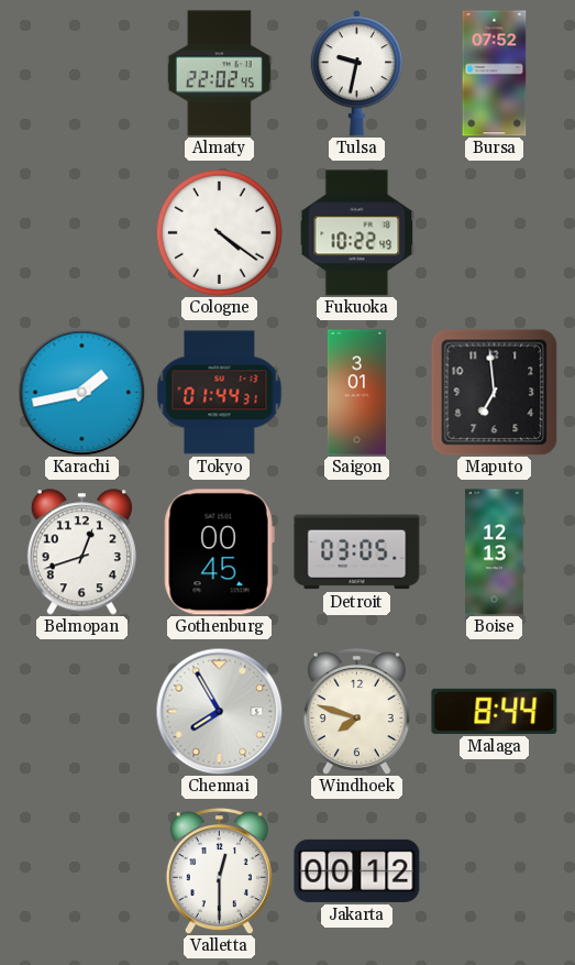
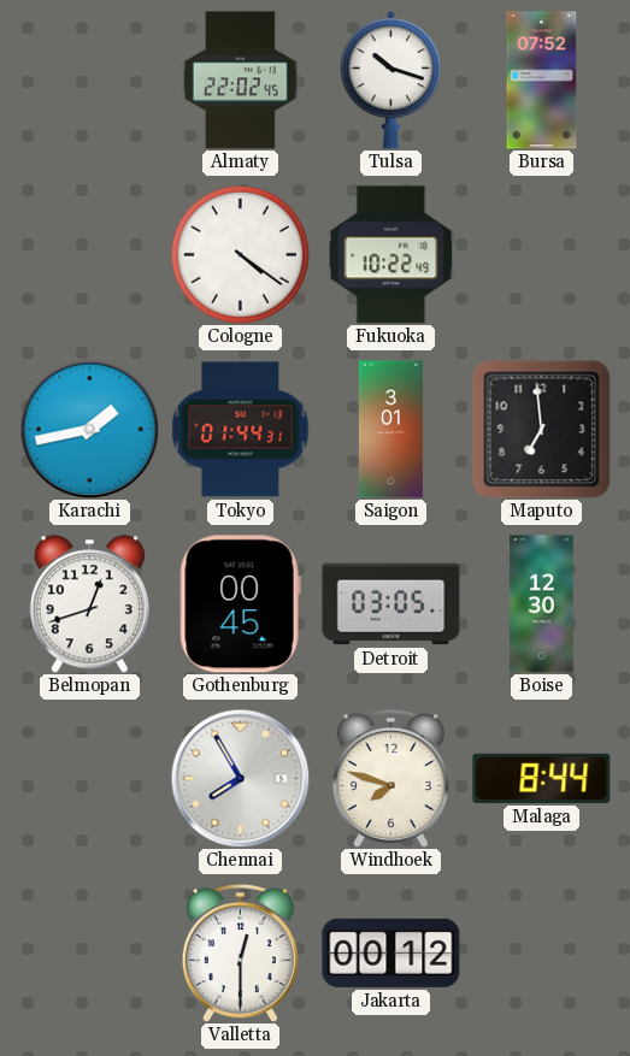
Tulsa: 9:32 -> 10:18 (390, 81)
Boise: 12:13 -> 12:30 (542, 604)
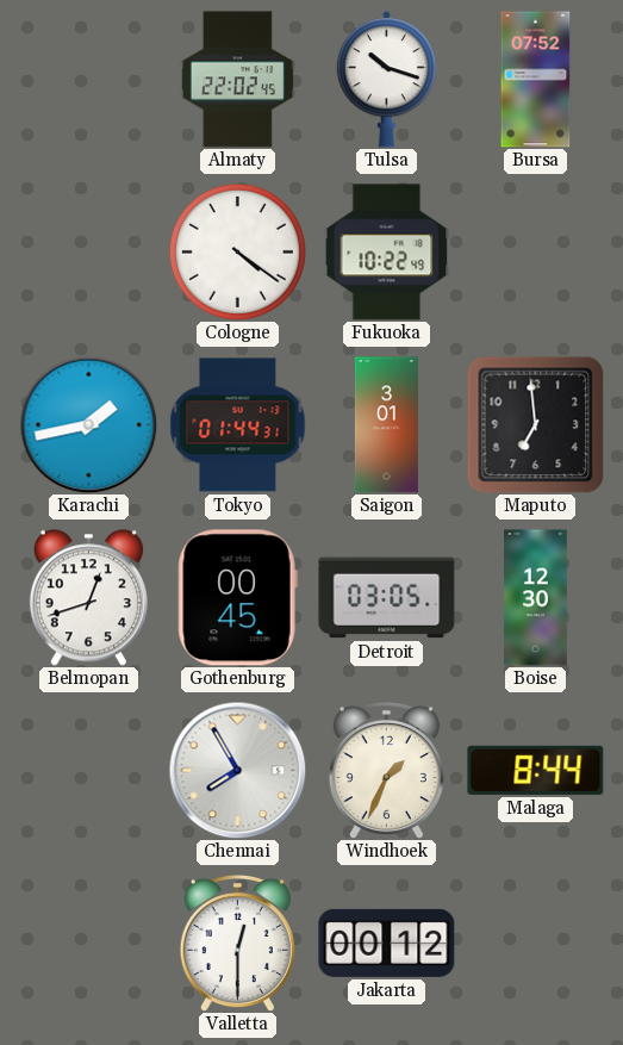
Windhoek: 7:48 -> 1:34 (386, 771)
